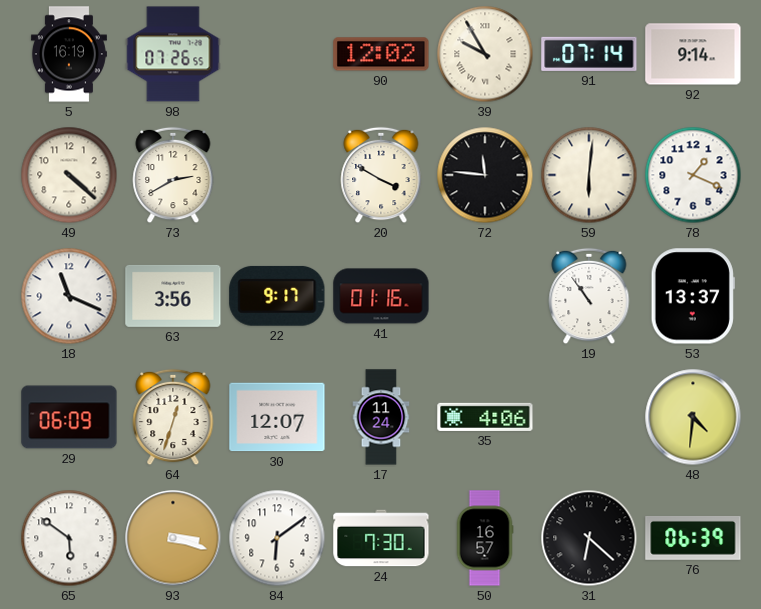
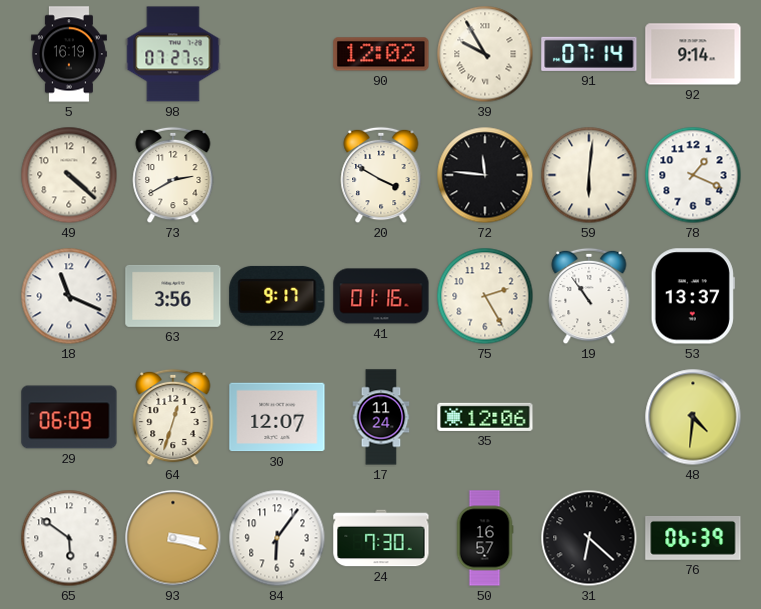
98: 07:26 -> 07:27 (173, 54)
75: none -> 2:25 (485, 296)
35: 4:06 -> 12:06 (485, 417)
84: 6:09 -> 6:06 (277, 538)
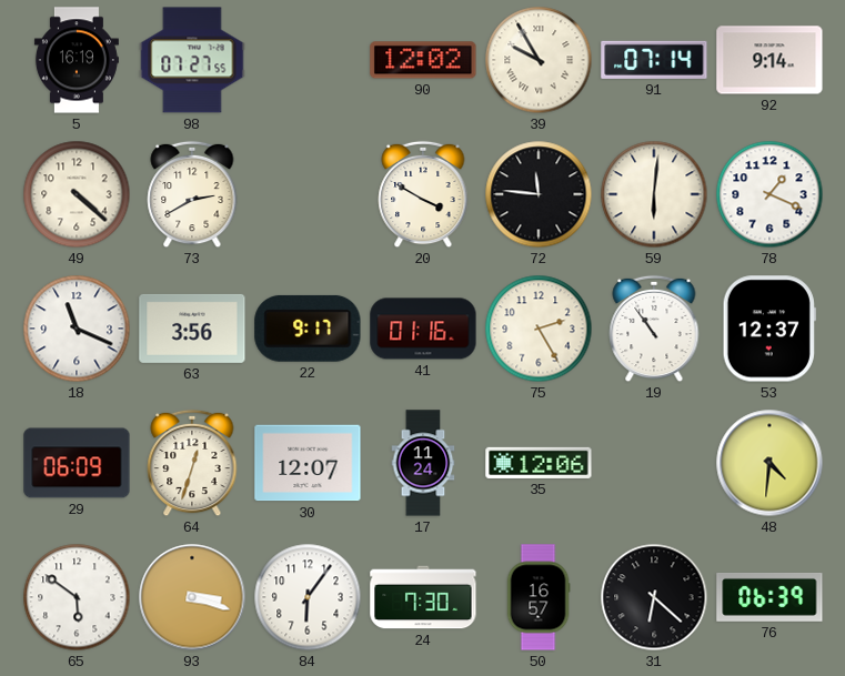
53: 13:37 -> 12:37 (769, 329)
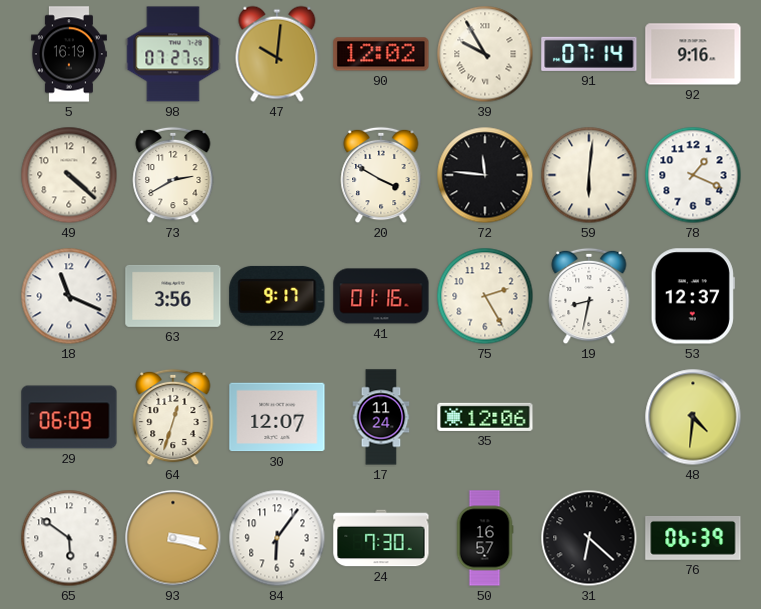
47: none -> 10:01 (277, 54)
92: 9:14 -> 9:16 (693, 54)
19: 10:54 -> 8:32 (589, 296)
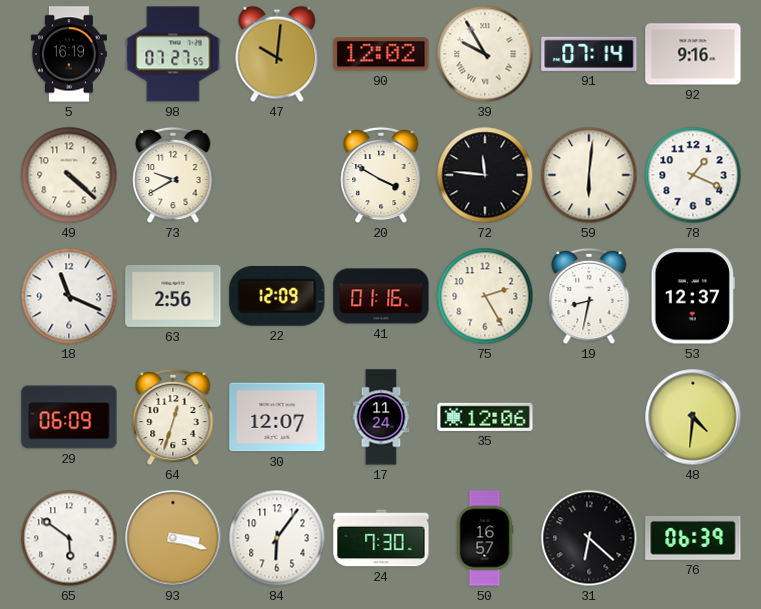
73: 2:40 -> 9:40 (173, 175)
63: 3:56 -> 2:56 (173, 296)
22: 9:17 -> 12:09 (277, 296)
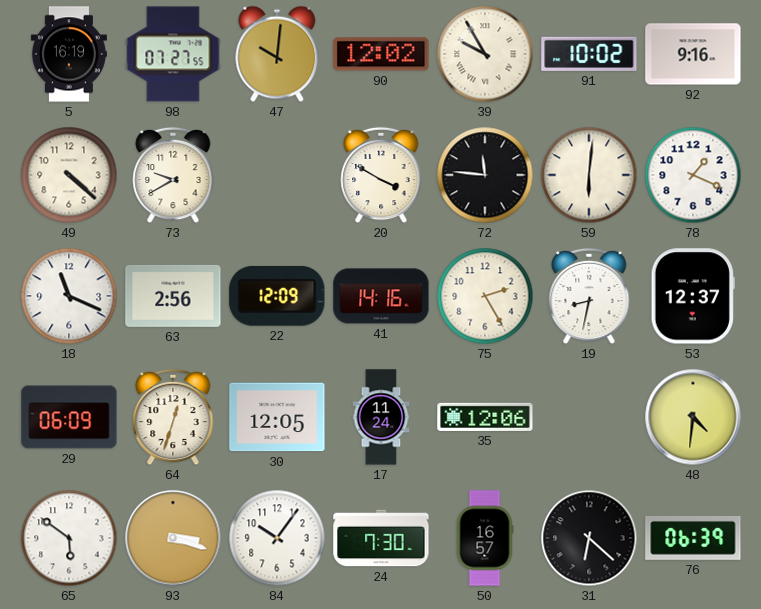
91: 07:14 -> 10:02 (589, 54)
41: 01:16 -> 14:16 (381, 296)
30: 12:07 -> 12:05 (277, 417)
84: 6:06 -> 10:06 (277, 538)
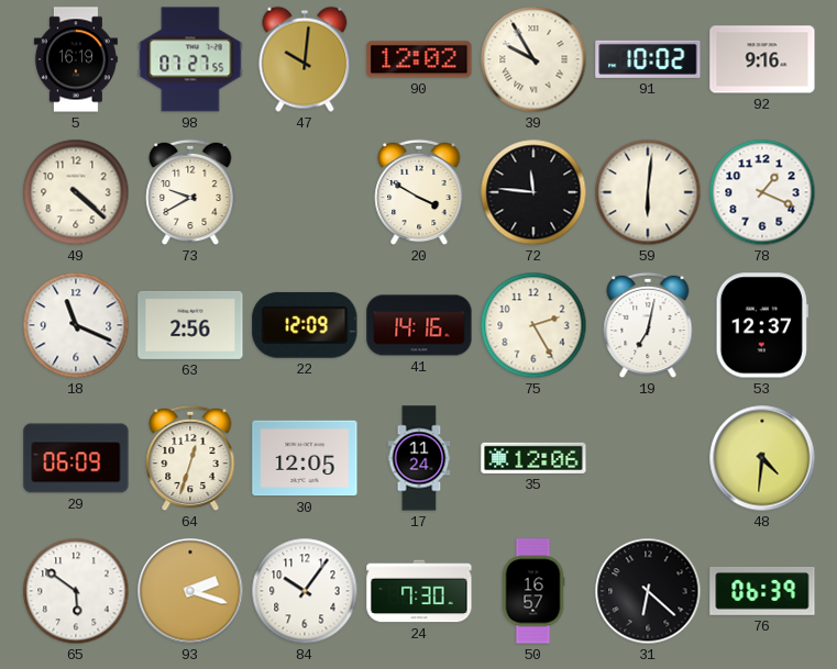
19: 8:32 -> 7:02 (648, 325)
93: 3:18 -> 2:18 (190, 591)
